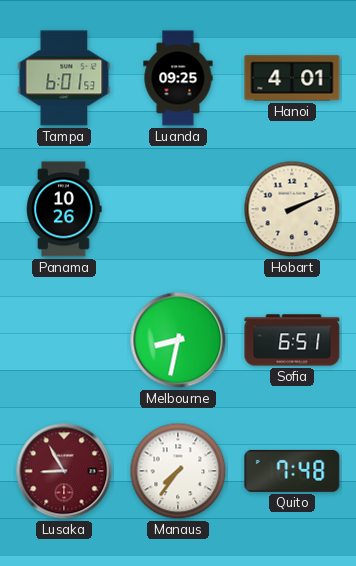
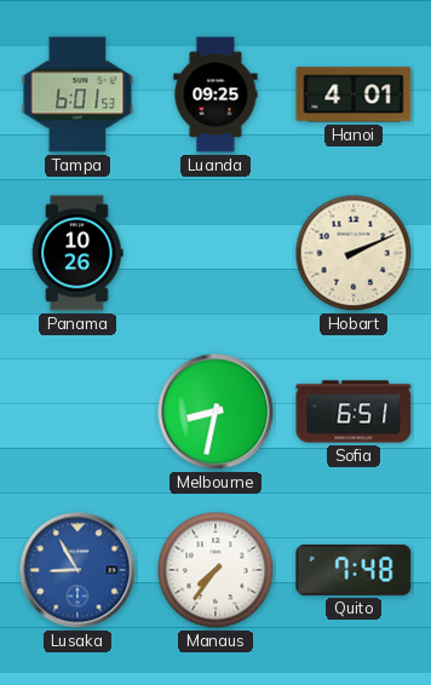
Lusaka dial: burgundy -> blue (77, 570)
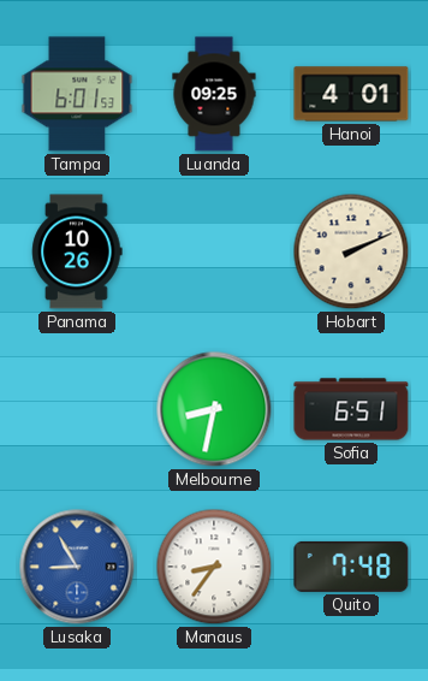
Manaus: 7:36 -> 8:36 (214, 567)
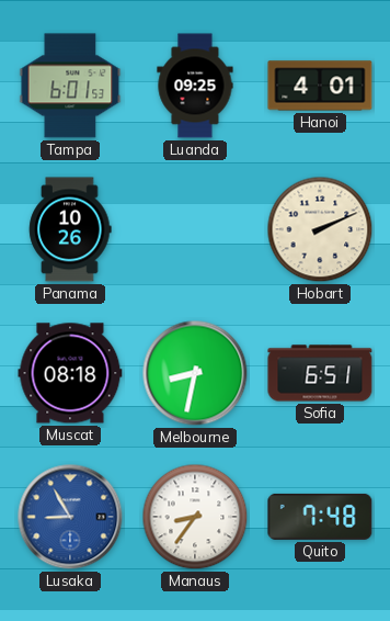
Muscat: none -> 08:18 (70, 373)
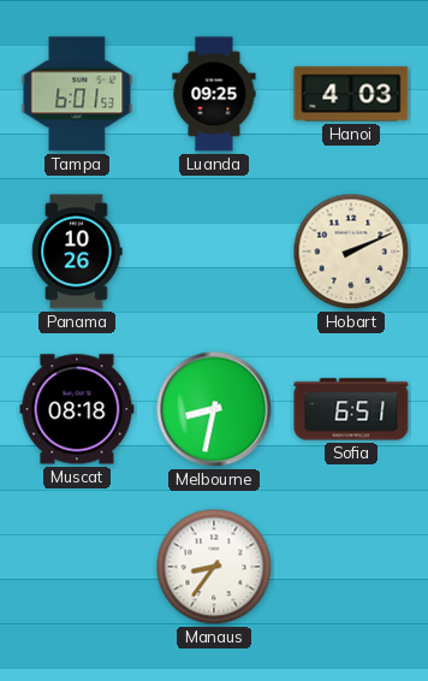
Hanoi: 4:01 -> 4:03 (351, 94)
Lusaka: 8:55 -> none (70, 517)
Quito: 7:48 -> none (320, 517)
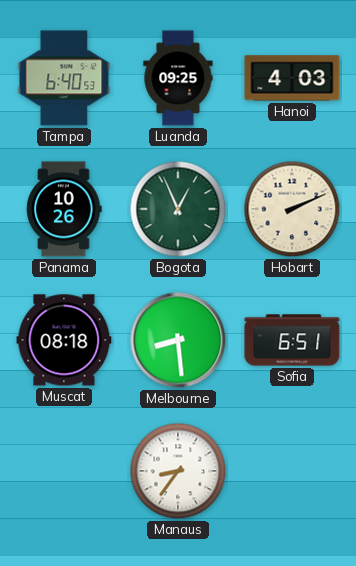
Tampa: 6:01 -> 6:40 (64, 78)
Bogota: none -> 12:56 (178, 209)
Melbourne: 8:32 -> 8:29 (178, 340)
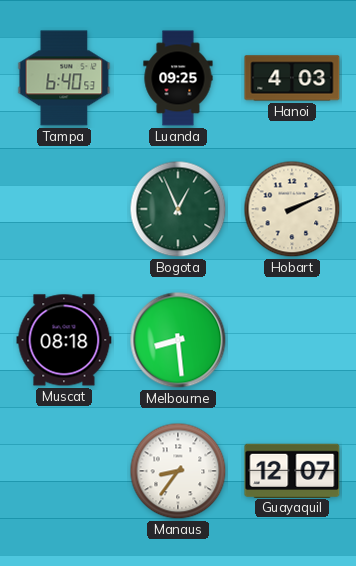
Panama: 10:26 -> none (64, 209)
Sofia: 6:51 -> none (292, 340)
Guayaquil: none -> 12:07 (292, 470)
